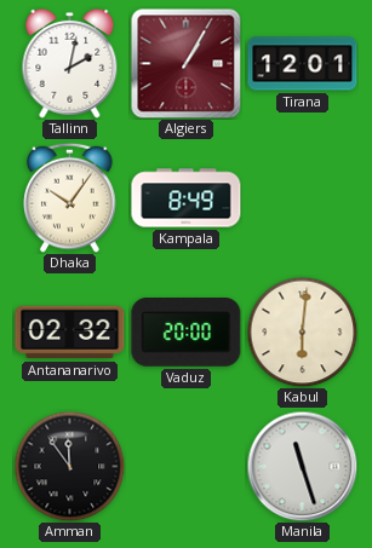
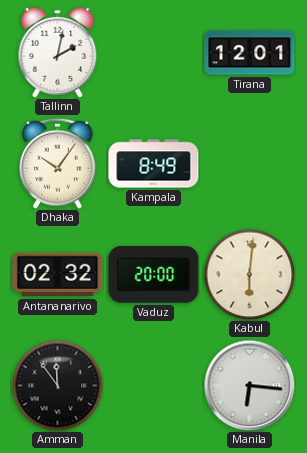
Algiers: 1:05 -> none (185, 63)
Manila: 11:27 -> 6:16 (249, 385)
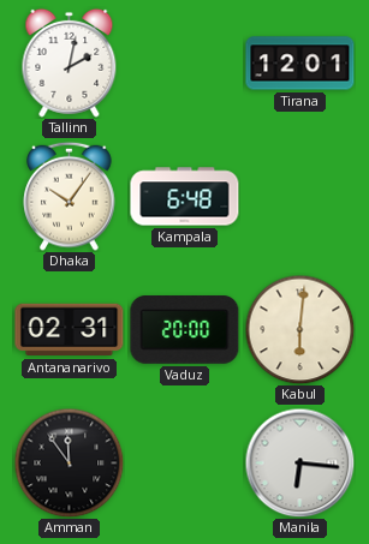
Kampala: 8:49 -> 6:48 (185, 197)
Antananarivo: 02:32 -> 02:31 (70, 330)
